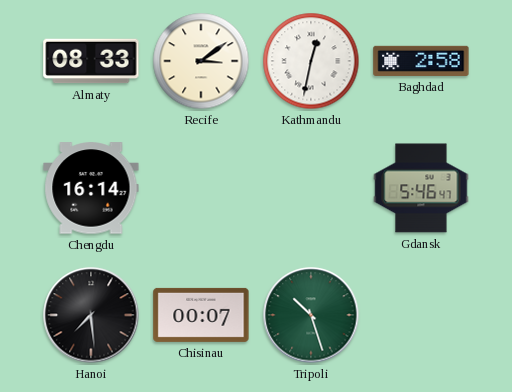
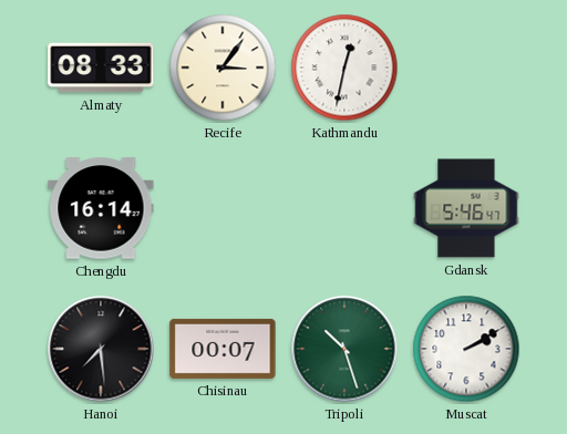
Recife: 3:09 -> 3:06 (223, 68)
Baghdad: 2:58 -> none (421, 61)
Muscat: none -> 2:10 (466, 349)
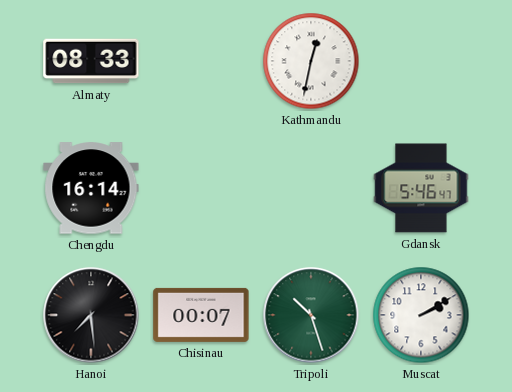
Recife: 3:06 -> none (223, 68)
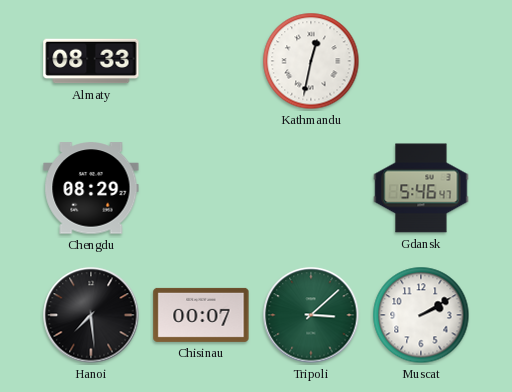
Chengdu: 16:14 -> 08:29 (91, 188)
Tripoli: 10:27 -> 3:08 (311, 315)
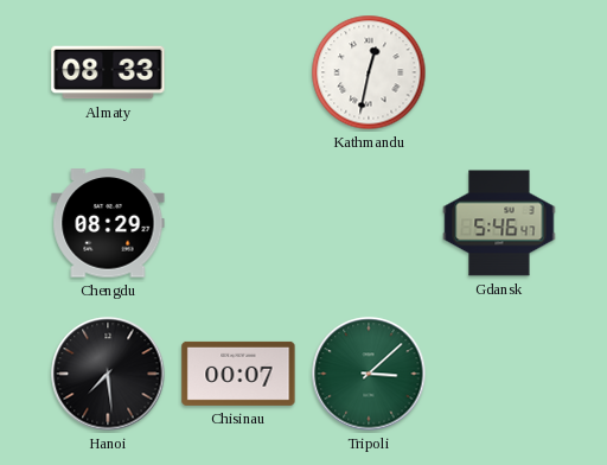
Muscat: 2:10 -> none (421, 315)
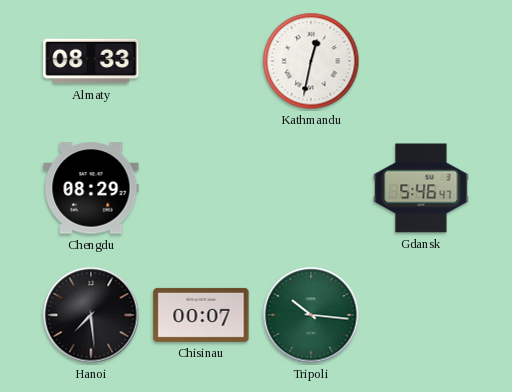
Tripoli: 3:08 -> 10:16 (311, 315)
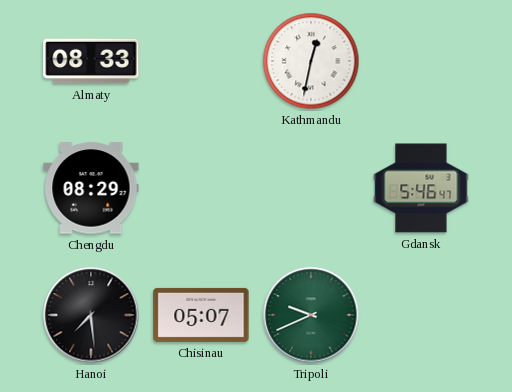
Chisinau: 00:07 -> 05:07 (201, 315)
Tripoli: 10:16 -> 9:41 (311, 315)
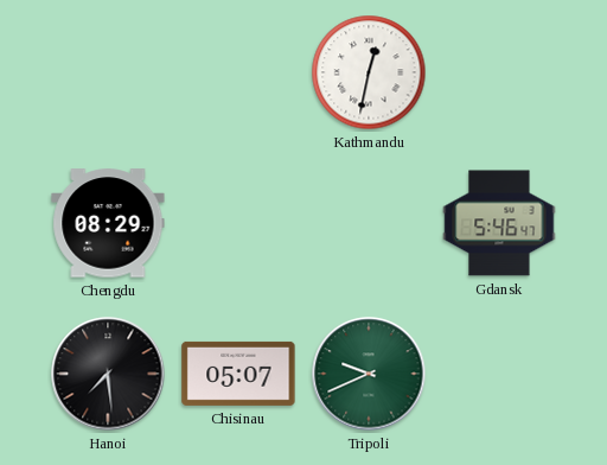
Almaty: 08:33 -> none (91, 61)
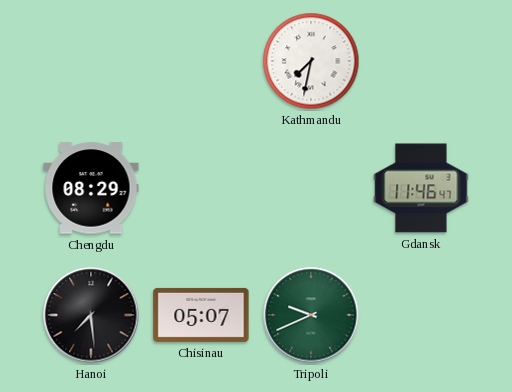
Kathmandu: 12:32 -> 7:32 (311, 61)
Gdansk: 5:46 -> 11:46 (421, 188)
